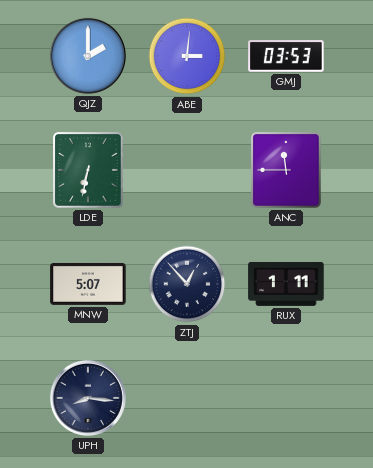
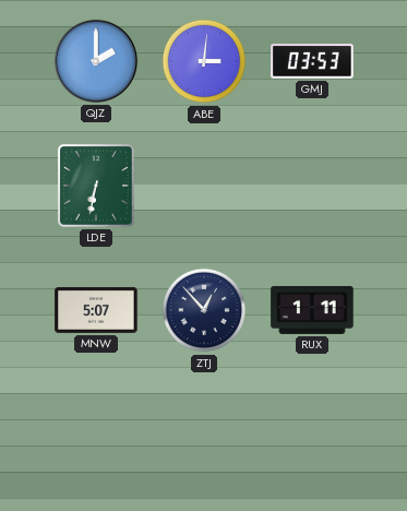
ANC: 11:45 -> none (286, 170)
UPH: 8:16 -> none (88, 398)
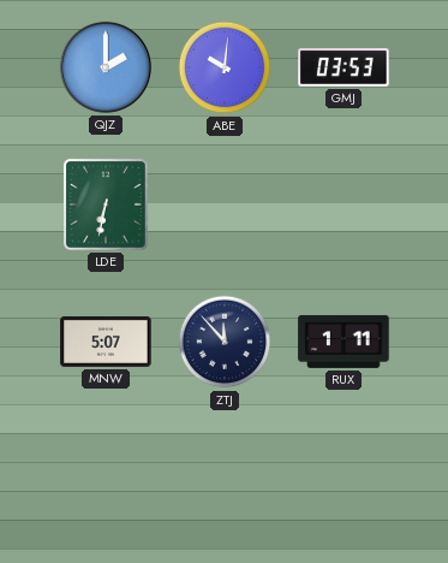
ABE: 3:01 -> 10:01 (225, 67)
ZTJ: 12:53 -> 11:53 (225, 342)
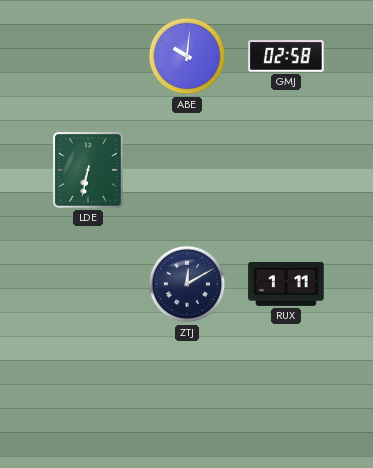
QJZ: 2:00 -> none (106, 67)
GMJ: 03:53 -> 02:58 (286, 56)
MNW: 5:07 -> none (106, 342)
ZTJ: 11:53 -> 12:10 (187, 284)
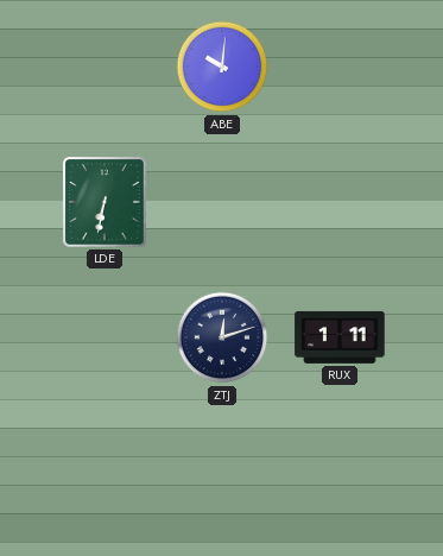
GMJ: 02:58 -> none (286, 56)
ZTJ: 12:10 -> 12:12 (222, 337)
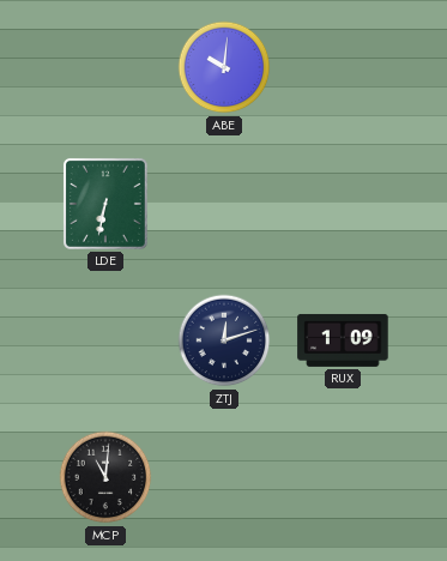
RUX: 1:11 -> 1:09 (343, 340)
MCP: none -> 11:01 (105, 477)
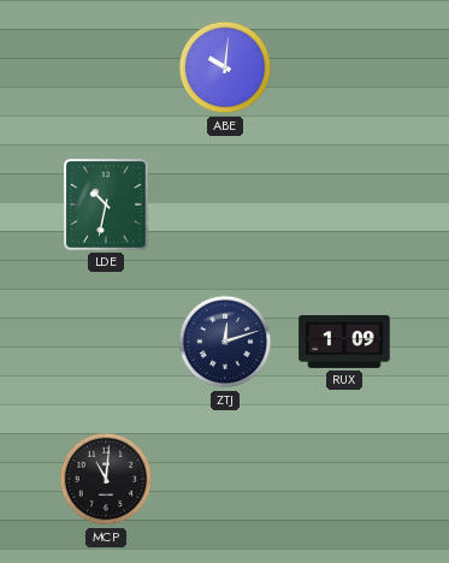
LDE: 6:32 -> 10:32 (106, 205)
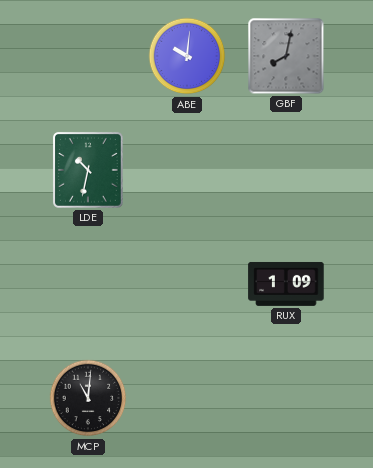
GBF: none -> 8:02 (286, 56)
ZTJ: 12:12 -> none (225, 342)
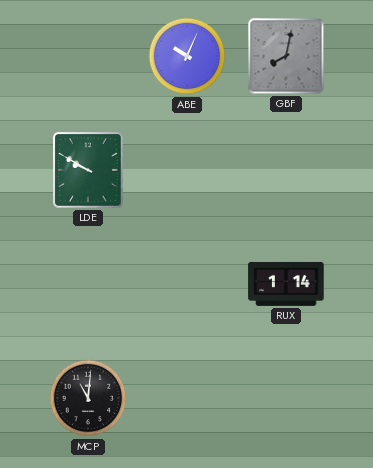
ABE: 10:01 -> 10:04 (187, 56)
LDE: 10:32 -> 9:50 (88, 170)
RUX: 1:09 -> 1:14 (286, 284)
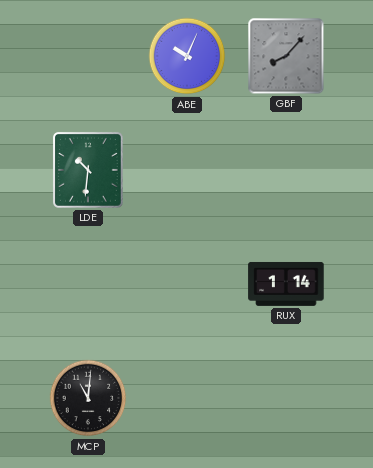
GBF: 8:02 -> 8:07 (286, 56)
LDE: 9:50 -> 10:31 (88, 170)
